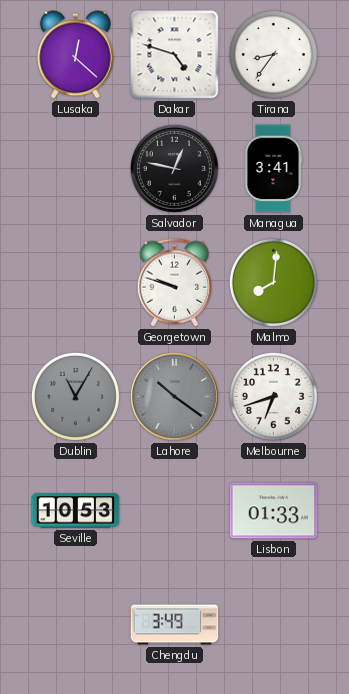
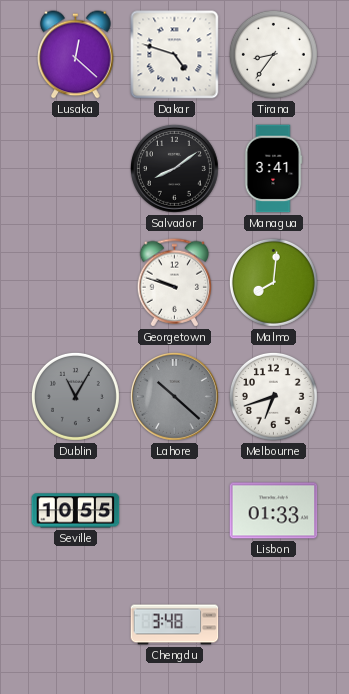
Salvador: 12:47 -> 8:09 (174, 168)
Lahore: 10:21 -> 10:22 (174, 396)
Seville: 10:53 -> 10:55 (76, 511)
Chengdu: 3:49 -> 3:48 (175, 625)
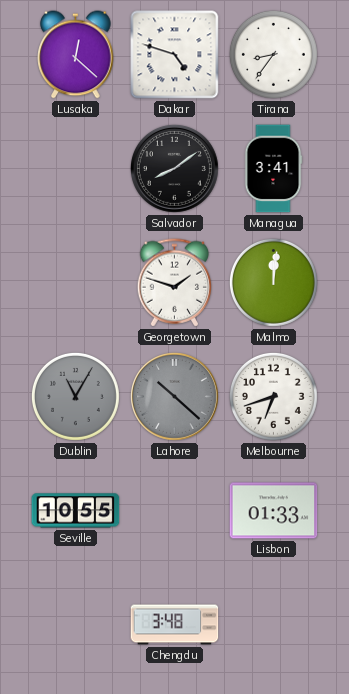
Georgetown: 9:48 -> 1:48 (175, 283)
Malmo: 8:01 -> 12:01 (273, 282)
